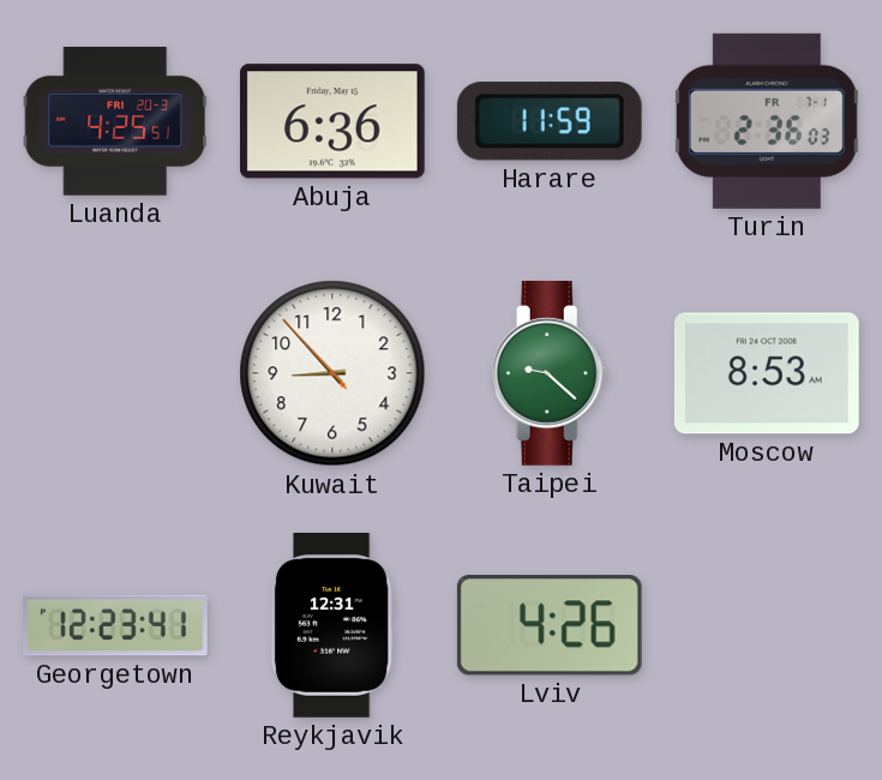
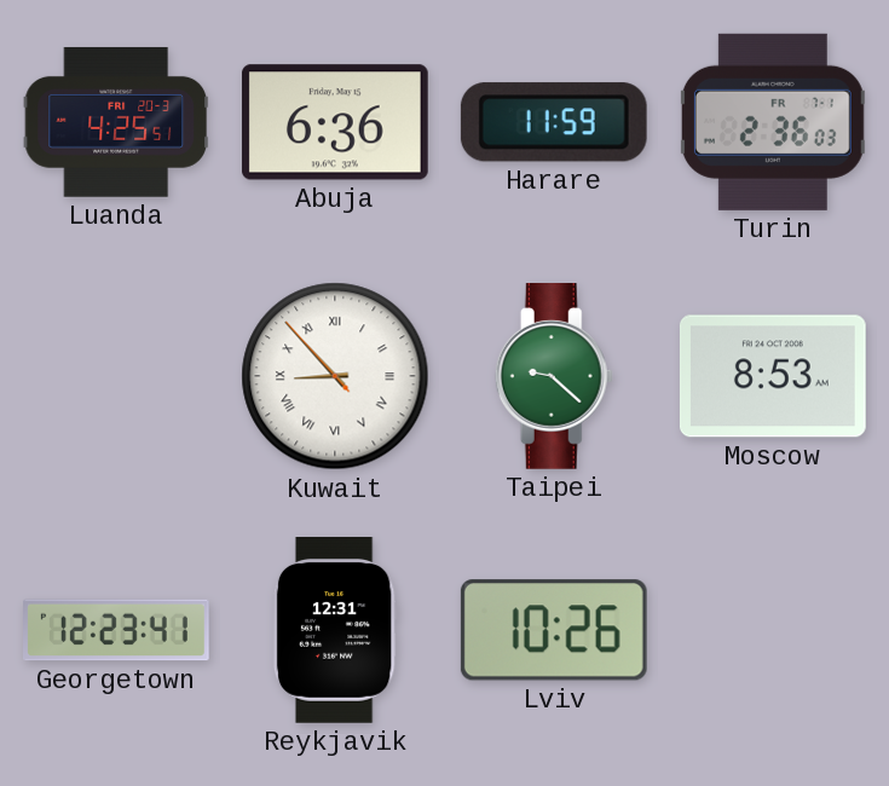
Kuwait numerals: Arabic -> Roman (335, 376)
Lviv: 4:26 -> 10:26 (554, 630)
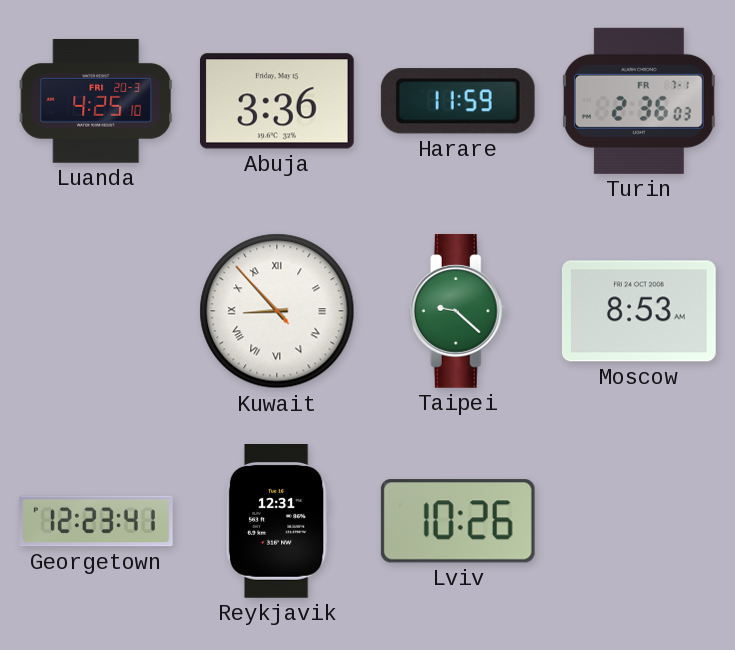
Luanda: 4:25:51 -> 4:25:10 (96, 101)
Abuja: 6:36 -> 3:36 (277, 101)
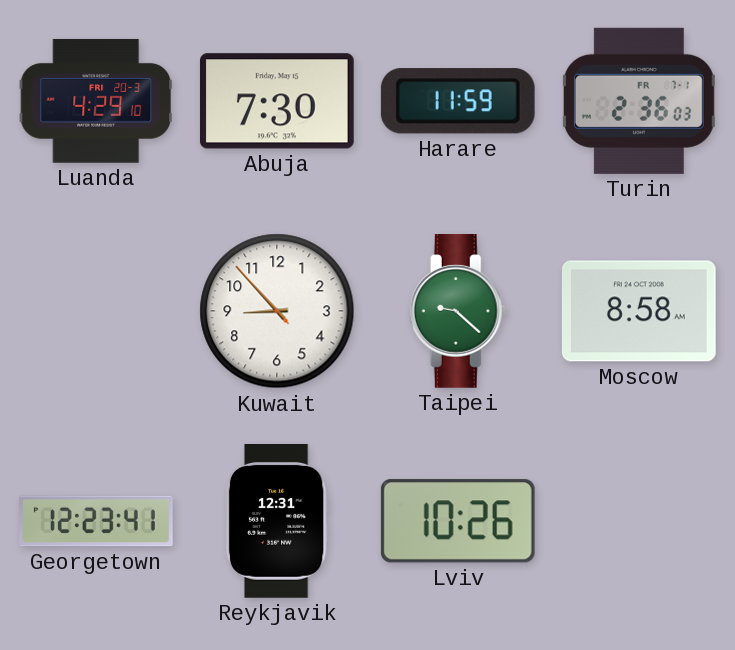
Luanda: 4:25 -> 4:29 (96, 101)
Abuja: 3:36 -> 7:30 (277, 101)
Kuwait numerals: Roman -> Arabic (277, 311)
Moscow: 8:53 -> 8:58 (639, 311)
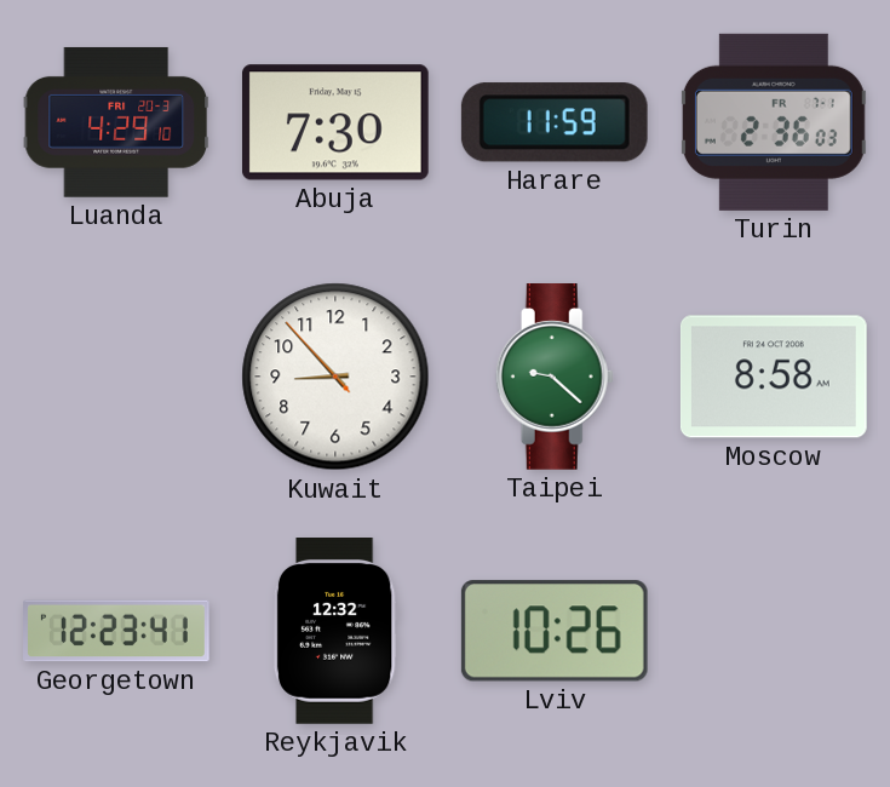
Reykjavik: 12:31 -> 12:32 (335, 632)
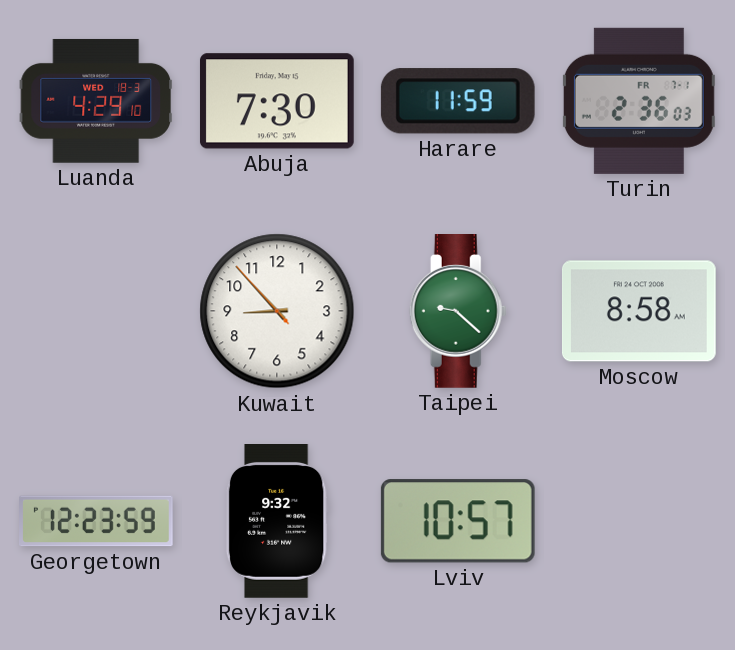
Luanda date: FRI 20-3 -> WED 18-3 (96, 101)
Georgetown: 12:23:41 -> 12:23:59 (97, 521)
Reykjavik: 12:32 -> 9:32 (277, 522)
Lviv: 10:26 -> 10:57 (458, 521)
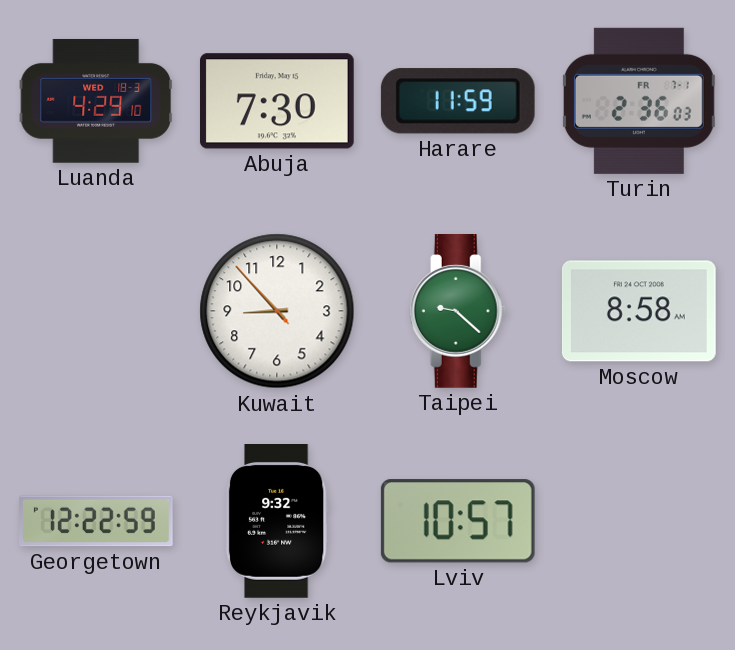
Georgetown: 12:23 -> 12:22 (97, 521)
